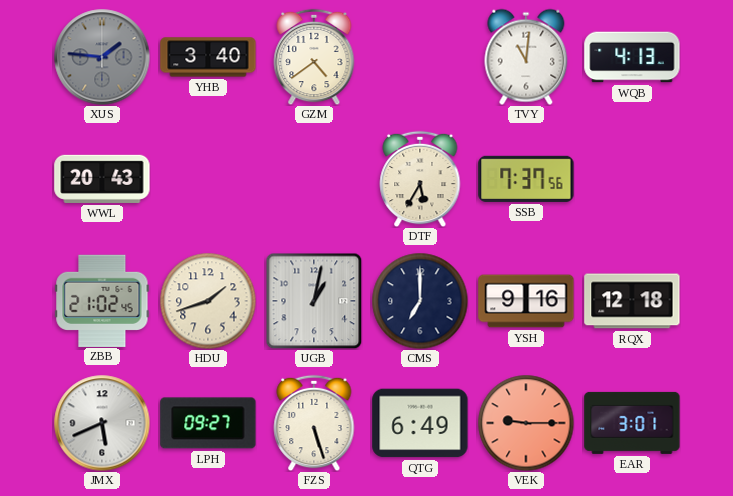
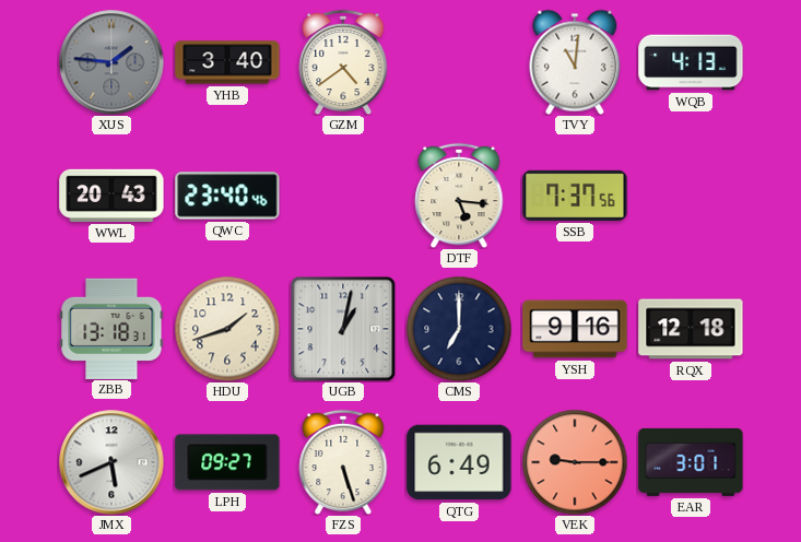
QWC: none -> 23:40 (227, 196)
DTF: 5:35 -> 5:16 (459, 196)
ZBB: 21:02 -> 13:18 (111, 328)
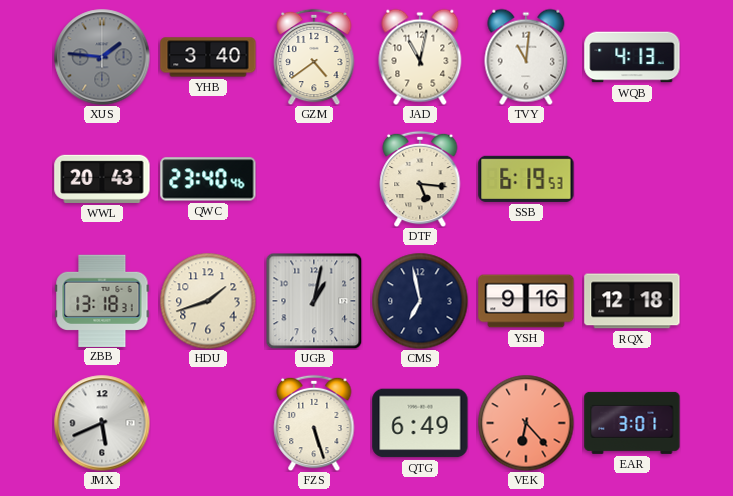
JAD: none -> 11:02 (420, 57)
SSB: 7:37 -> 6:19 (526, 179)
CMS: 7:00 -> 6:58 (420, 301)
LPH: 09:27 -> none (227, 462)
VEK: 9:15 -> 6:23 (526, 423)
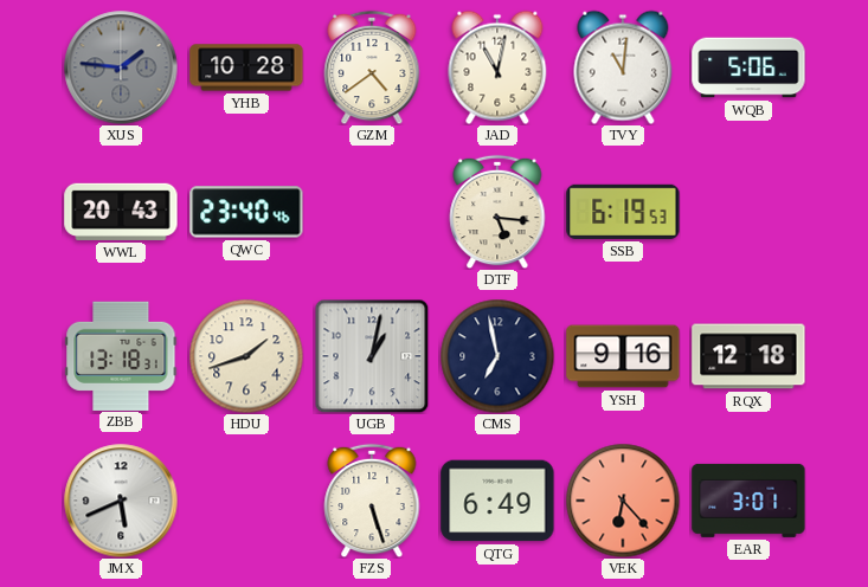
YHB: 3:40 -> 10:28 (246, 67)
WQB: 4:13 -> 5:06 (748, 67)
